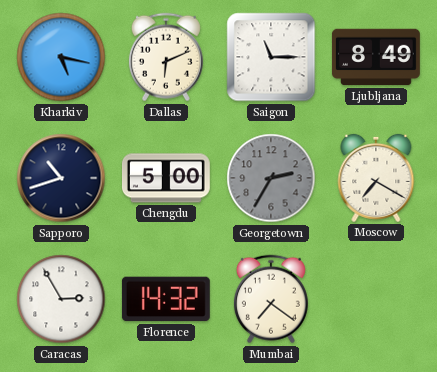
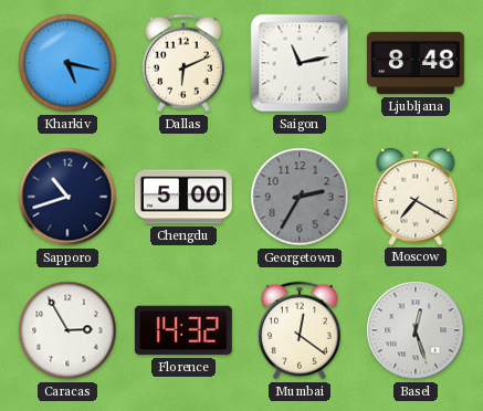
Saigon: 11:15 -> 11:13 (300, 63)
Ljubljana: 8:49 -> 8:48 (416, 63)
Mumbai: 7:21 -> 12:21 (300, 330)
Basel: none -> 12:27 (416, 330)
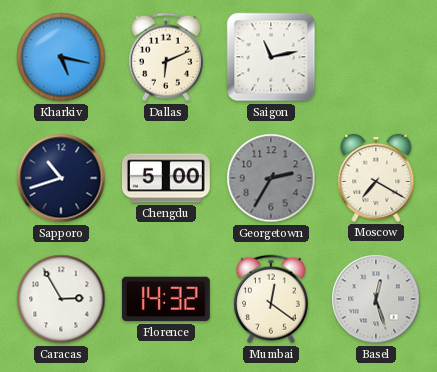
Ljubljana: 8:48 -> none (416, 63)
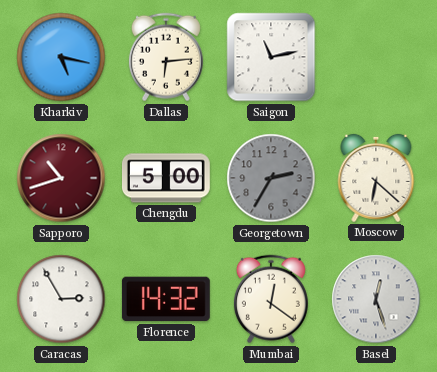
Dallas: 6:11 -> 6:14 (166, 57)
Sapporo dial: navy -> burgundy (61, 178)
Moscow: 7:20 -> 6:22 (376, 178)
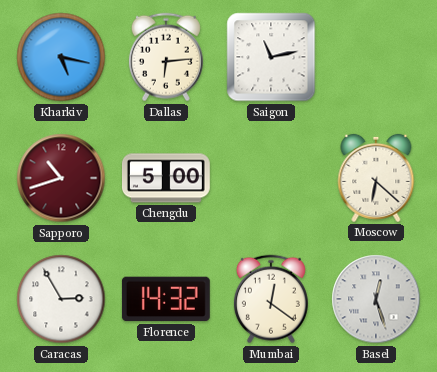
Georgetown: 2:35 -> none (271, 178)
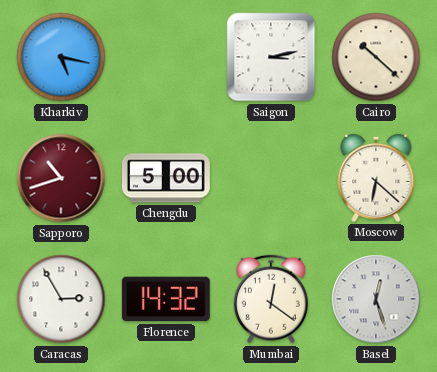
Dallas: 6:14 -> none (166, 57)
Saigon: 11:13 -> 3:13 (271, 57)
Cairo: none -> 10:22 (376, 57)
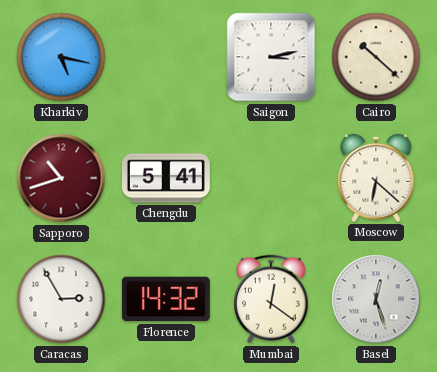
Chengdu: 5:00 -> 5:41 (166, 178)
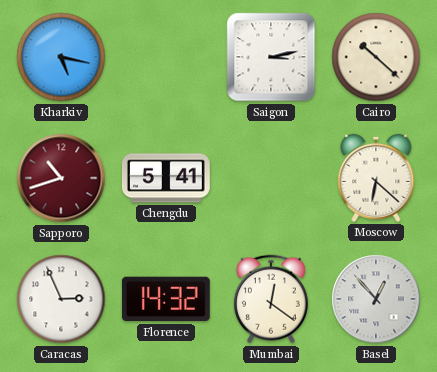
Caracas: 2:55 -> 2:56 (61, 299)
Basel: 12:27 -> 12:53 (376, 299)
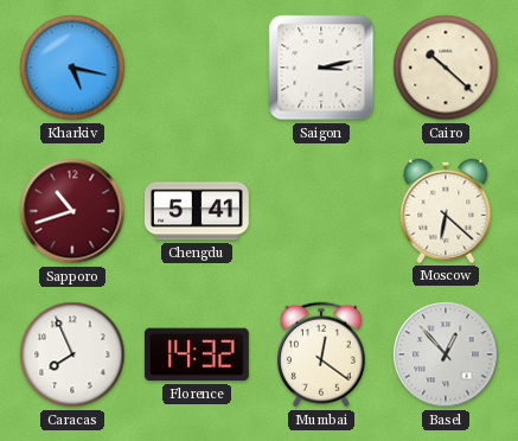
Caracas: 2:56 -> 7:56 (72, 354)
